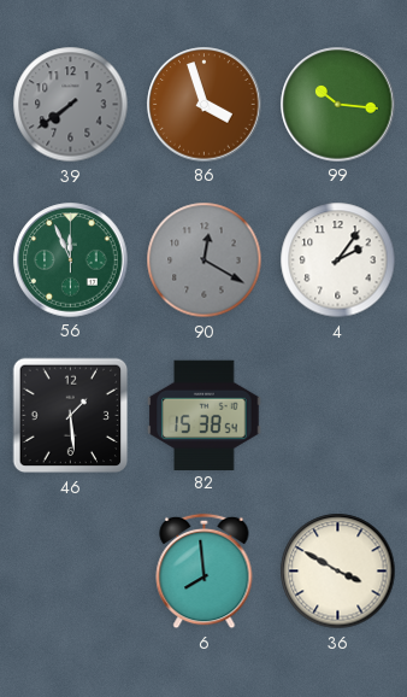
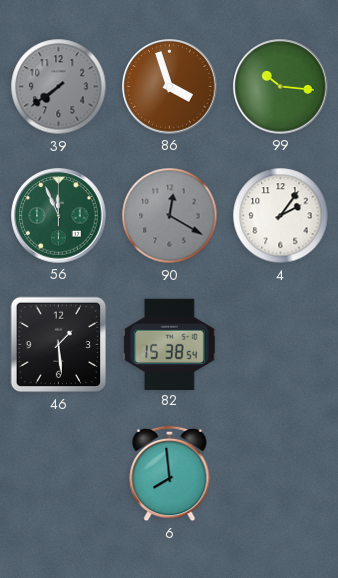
36: 3:50 -> none (338, 572)
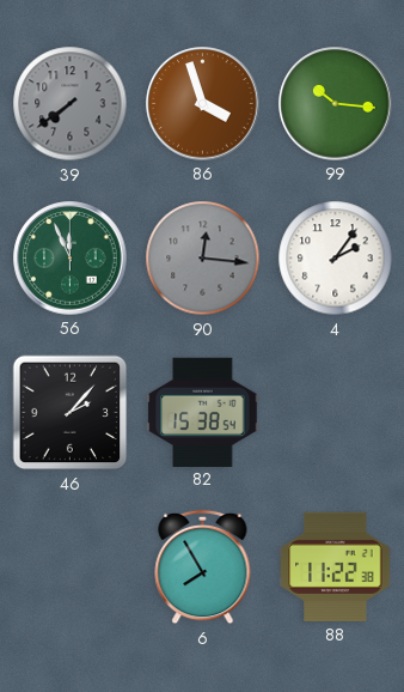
90: 12:20 -> 12:16 (203, 259)
46: 1:29 -> 2:07 (71, 413)
6: 7:59 -> 7:55 (203, 567)
88: none -> 11:22 (336, 566)
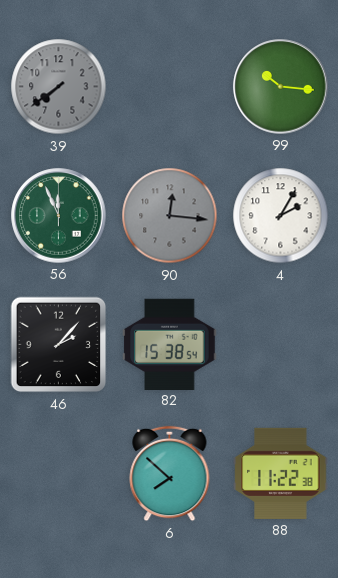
86: 3:57 -> none (203, 104)
4: 2:06 -> 2:05 (281, 216)
6: 7:55 -> 7:52 (170, 474)
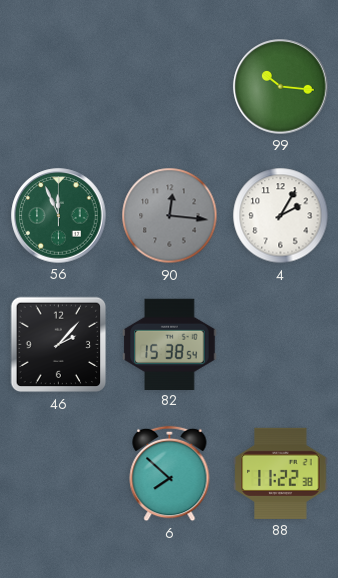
39: 7:39 -> none (59, 87)
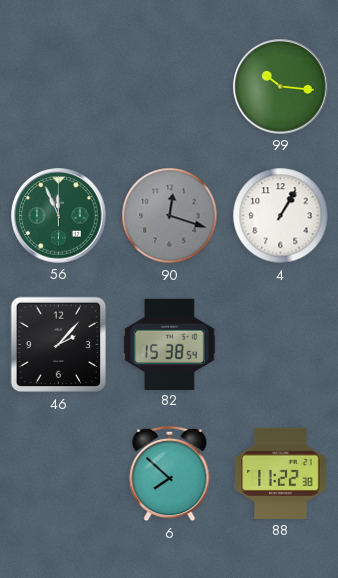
90: 12:16 -> 12:18 (170, 216)
4: 2:05 -> 1:05 (281, 216)
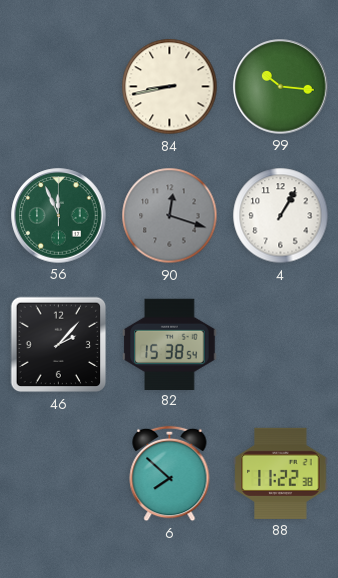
84: none -> 8:43 (170, 87)
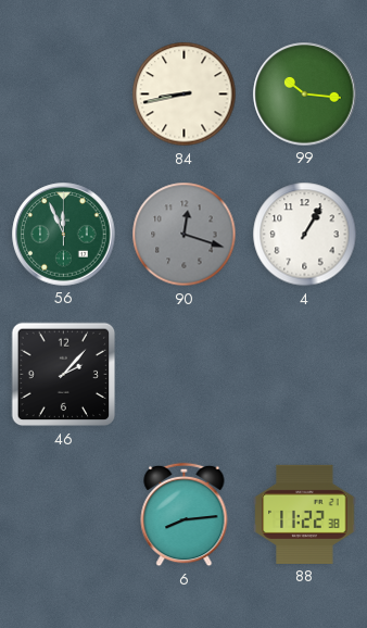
82: 15:38 -> none (170, 344)
6: 7:52 -> 8:14 (185, 515)
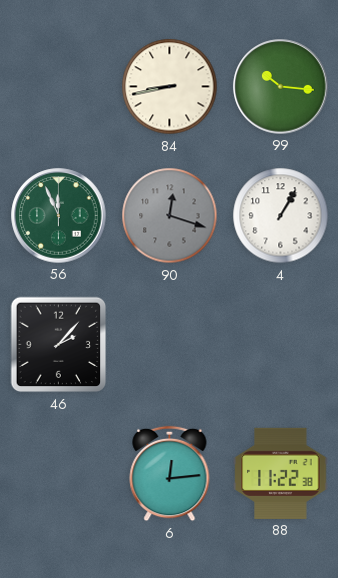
6: 8:14 -> 12:14 (170, 474)
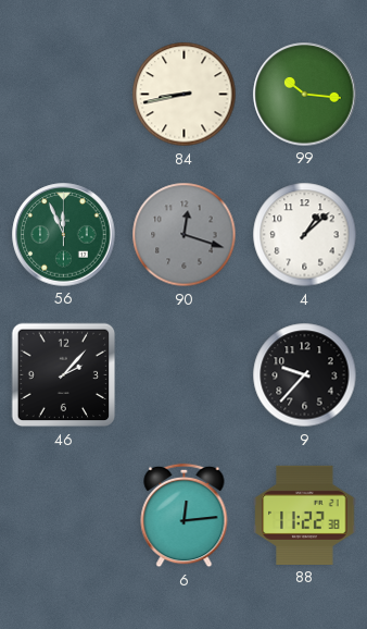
4: 1:05 -> 1:08 (305, 235)
9: none -> 9:37 (305, 375)
